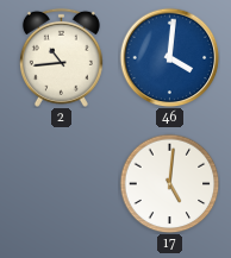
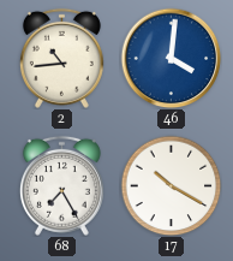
68: none -> 7:25 (61, 185)
17: 5:01 -> 10:20 (171, 185)
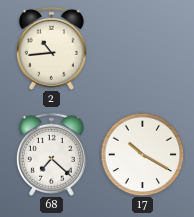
46: 4:01 -> none (171, 58)
68: 7:25 -> 7:22 (51, 154)
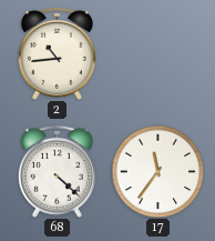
68: 7:22 -> 4:22 (57, 171)
17: 10:20 -> 11:36 (157, 171)
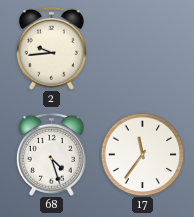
2: 10:44 -> 9:44 (51, 48)
68: 4:22 -> 4:27 (51, 154)
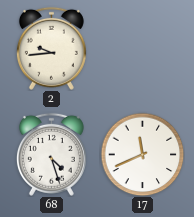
17: 11:36 -> 11:41 (142, 154)
